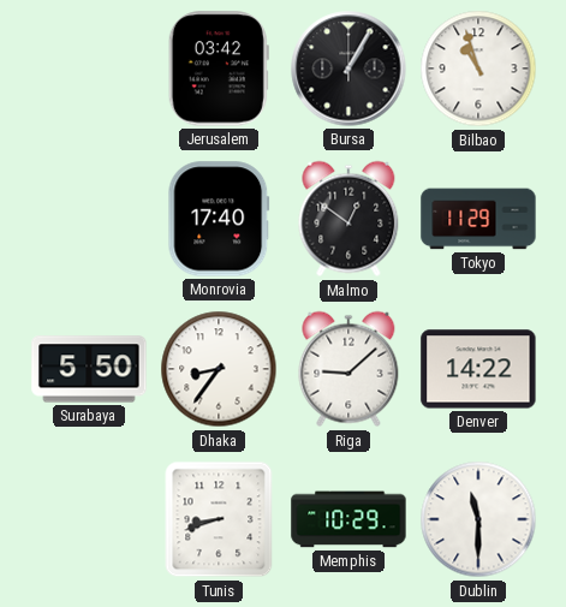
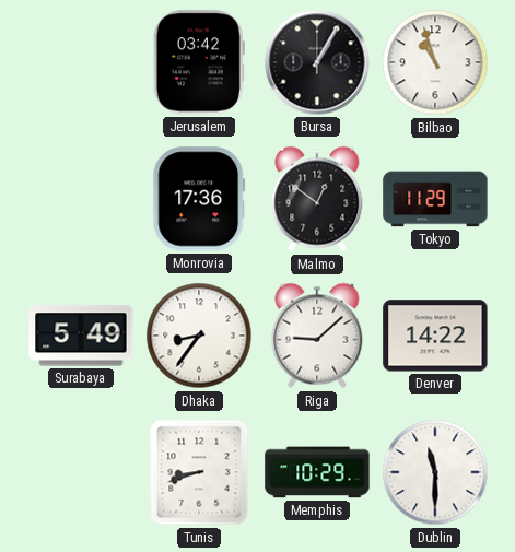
Monrovia: 17:40 -> 17:36 (199, 199)
Surabaya: 5:50 -> 5:49 (81, 336)
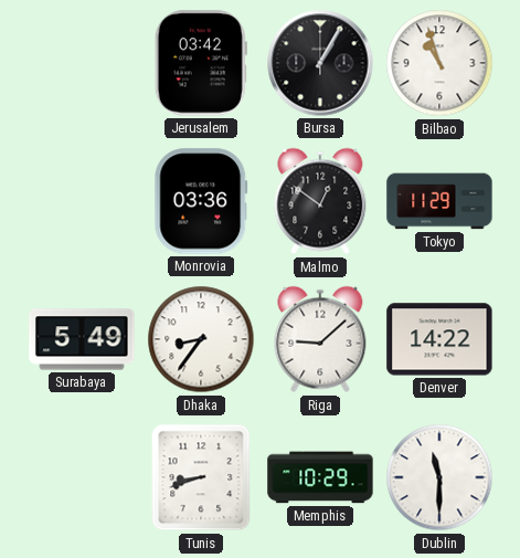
Monrovia: 17:36 -> 03:36 (201, 201)
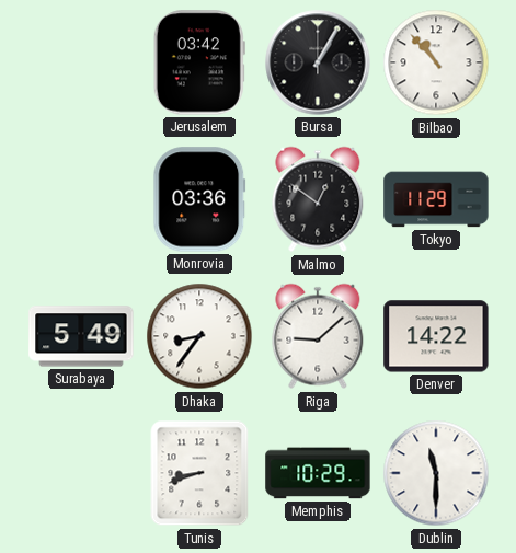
Bilbao: 10:57 -> 10:53 (436, 62)
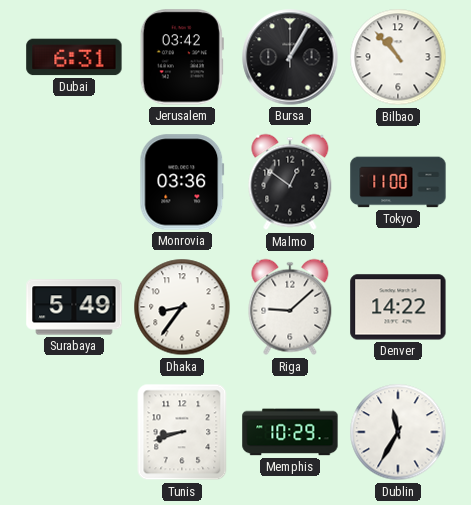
Dubai: none -> 6:31 (74, 57)
Tokyo: 11:29 -> 11:00 (398, 182)
Dublin: 11:30 -> 11:35 (398, 432)
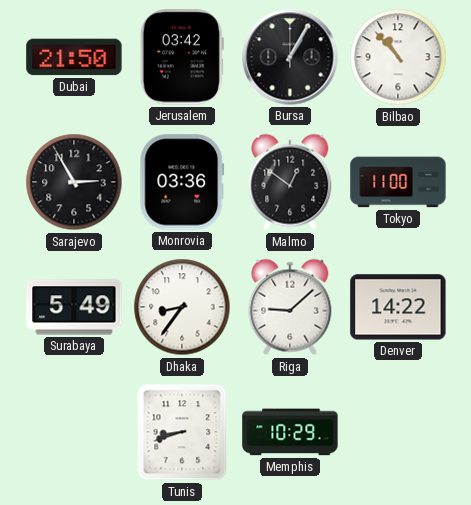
Dubai: 6:31 -> 21:50 (74, 57)
Sarajevo: none -> 2:55 (74, 182)
Dublin: 11:35 -> none (398, 432)
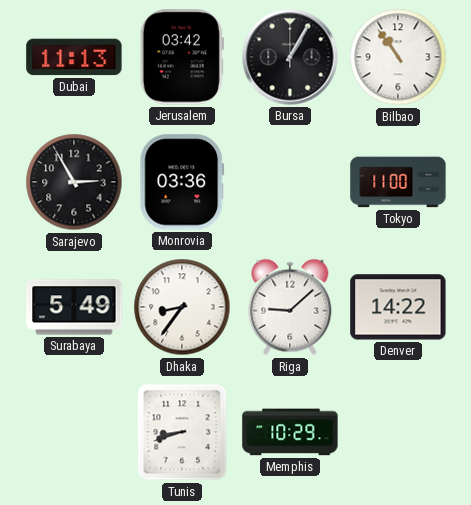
Dubai: 21:50 -> 11:13 (74, 57)
Bilbao: 10:53 -> 10:54 (398, 57)
Malmo: 12:51 -> none (290, 182)
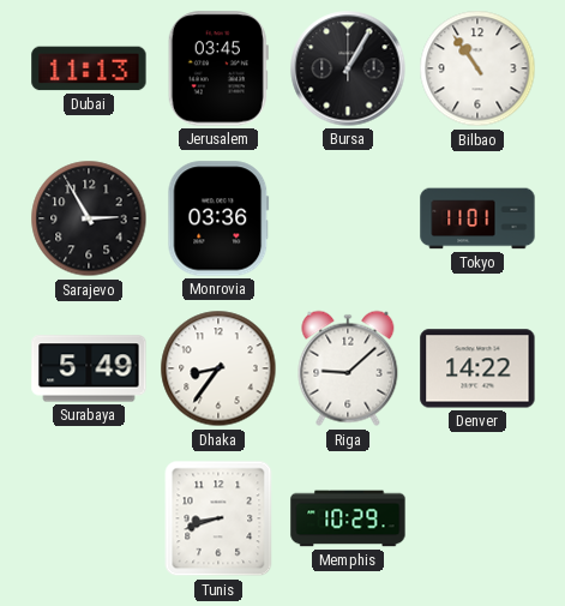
Jerusalem: 03:42 -> 03:45 (218, 68)
Tokyo: 11:00 -> 11:01 (477, 218)
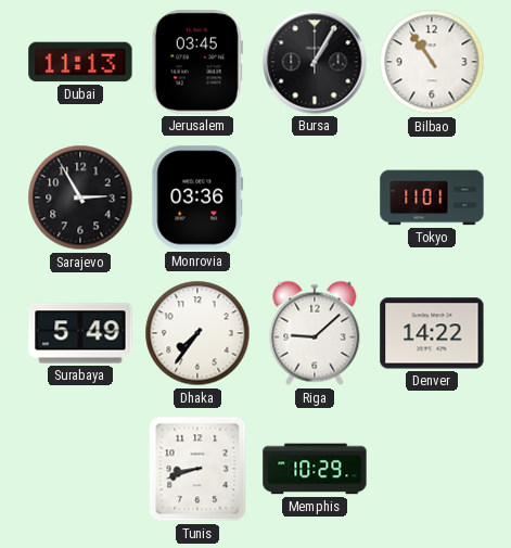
Dhaka: 8:36 -> 7:36 (197, 333)
